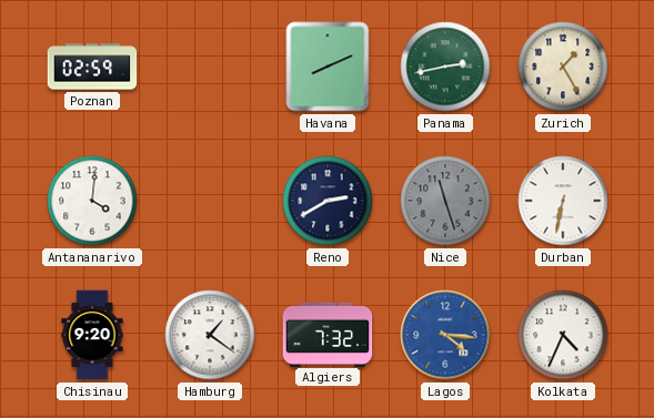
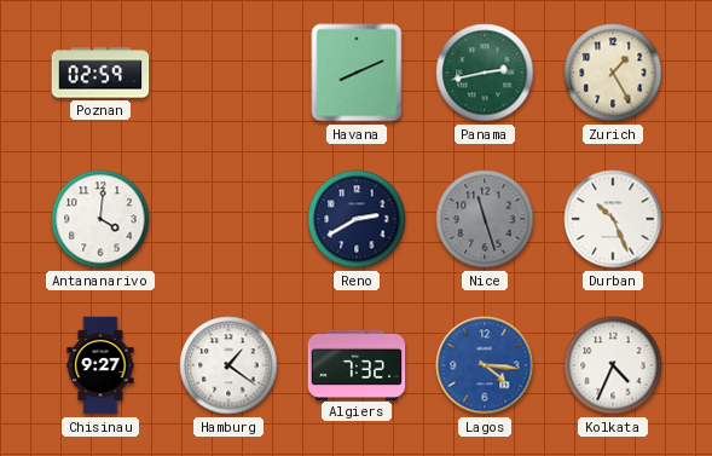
Durban: 6:32 -> 10:26 (613, 219)
Chisinau: 9:20 -> 9:27 (100, 365)
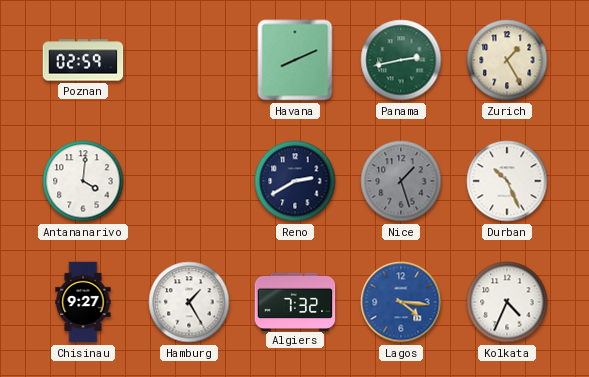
Nice: 11:27 -> 1:27 (401, 181)
Hamburg: 1:21 -> 1:25 (189, 302)
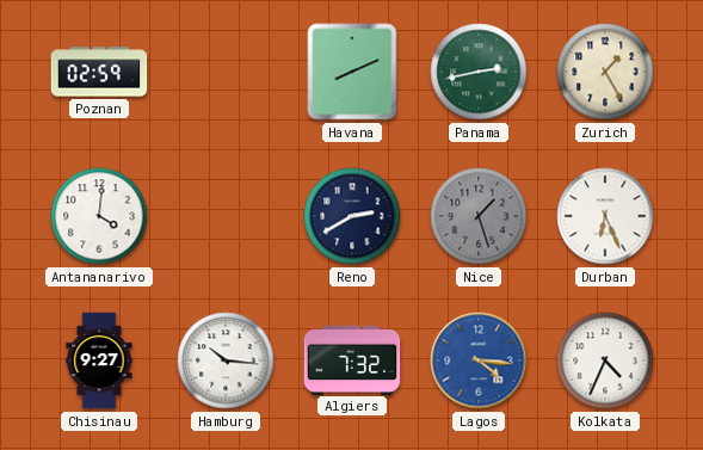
Durban: 10:26 -> 6:26 (605, 216)
Hamburg: 1:25 -> 10:16 (226, 360)
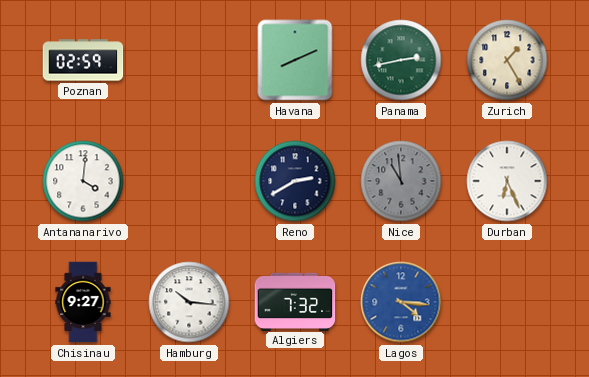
Nice: 1:27 -> 10:59 (401, 181)
Kolkata: 4:34 -> none (605, 360)
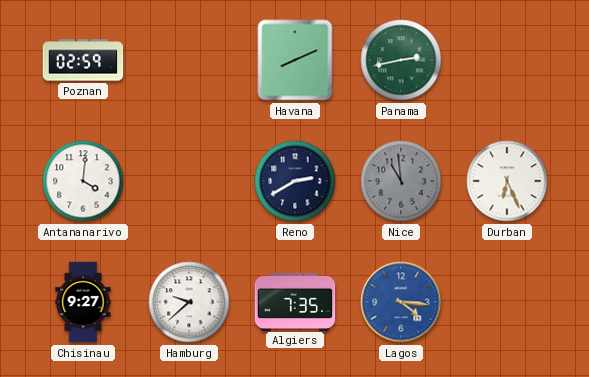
Zurich: 1:25 -> none (507, 60)
Hamburg: 10:16 -> 9:38 (189, 302)
Algiers: 7:32 -> 7:35 (295, 301)
